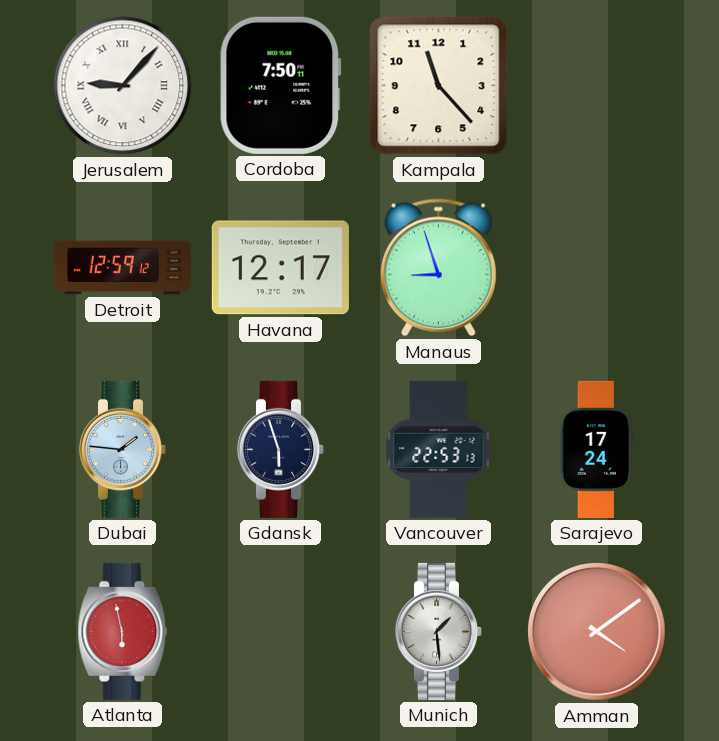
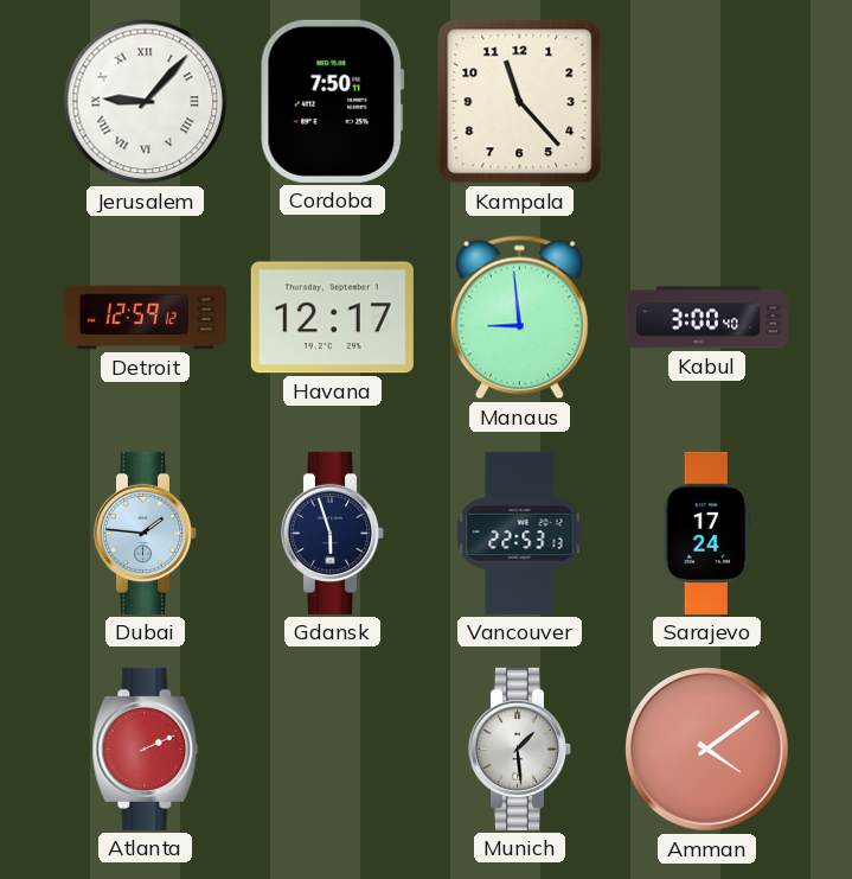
Manaus: 8:57 -> 8:59 (519, 318)
Kabul: none -> 3:00 (706, 318)
Atlanta: 5:58 -> 2:11 (146, 749)
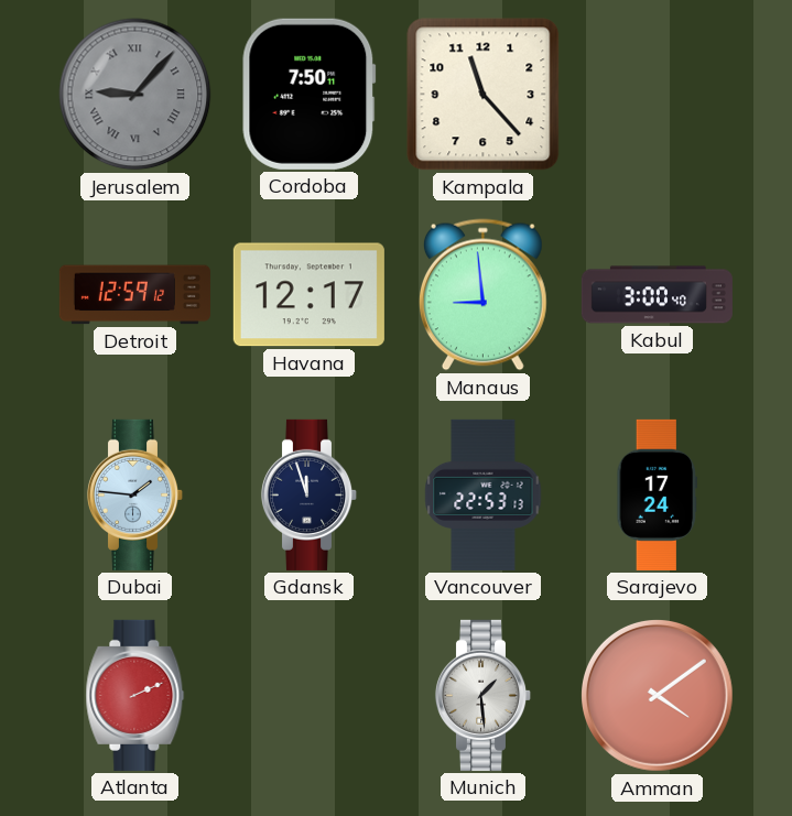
Jerusalem dial: white -> grey (135, 95)
Gdansk: 5:57 -> 11:57 (310, 494)
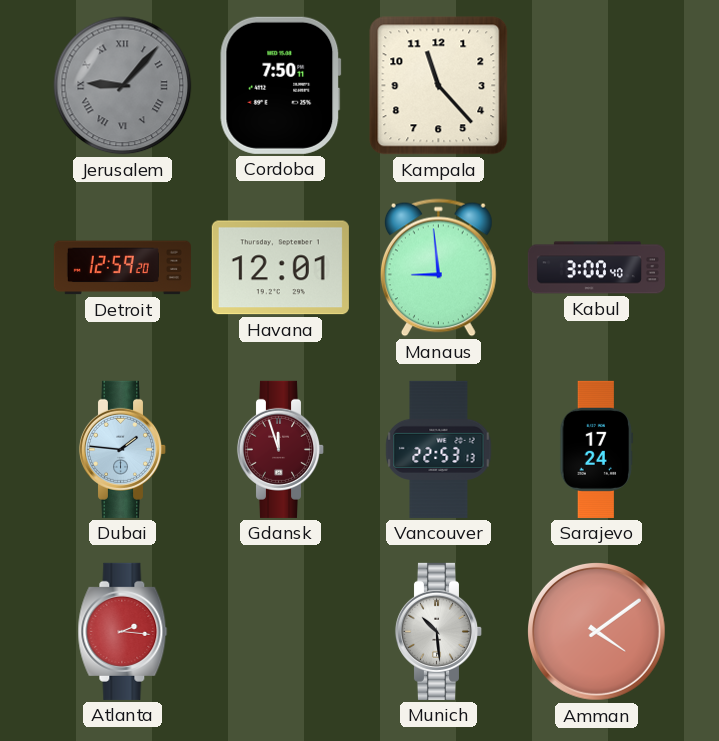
Detroit: 12:59:12 -> 12:59:20 (122, 268)
Havana: 12:17 -> 12:01 (280, 268)
Gdansk dial: navy -> burgundy (281, 449)
Atlanta: 2:11 -> 2:16 (123, 631)
Munich: 1:29 -> 10:29 (439, 631)
